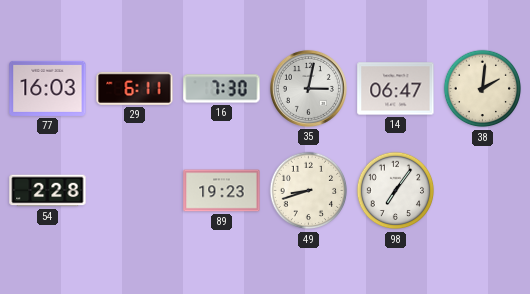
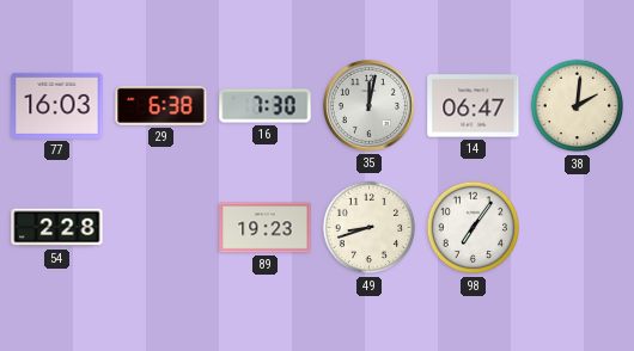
29: 6:11 -> 6:38 (161, 105)
35: 3:02 -> 12:02 (368, 105)
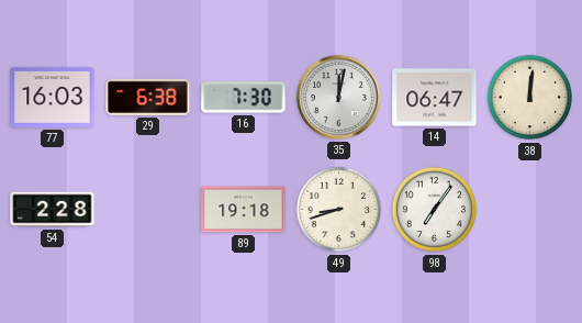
38: 2:01 -> 12:01 (530, 98)
89: 19:23 -> 19:18 (244, 210)
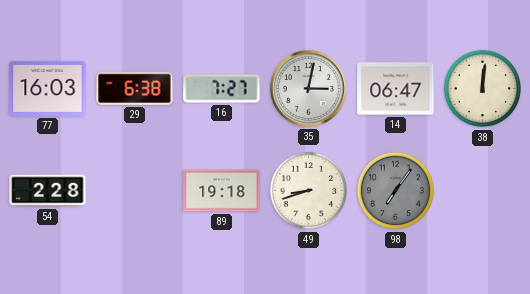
16: 7:30 -> 7:27 (222, 89)
35: 12:02 -> 3:02 (308, 88)
98 dial: white -> grey (396, 191)
